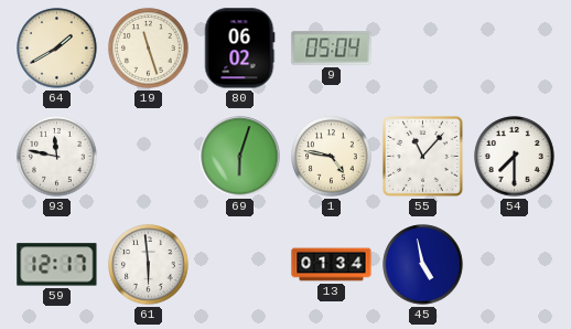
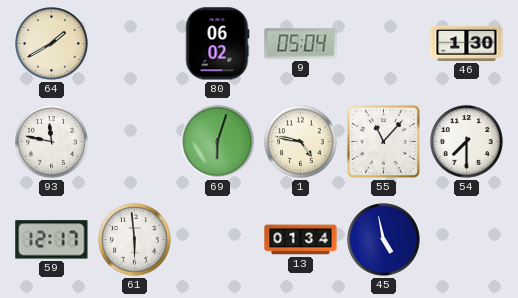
19: 11:27 -> none (149, 49)
46: none -> 1:30 (467, 43)
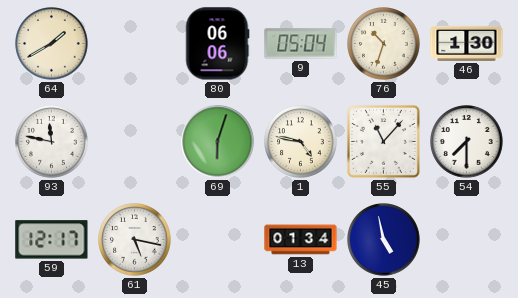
80: 06:02 -> 06:06 (217, 44)
76: none -> 10:33 (384, 44)
61: 5:59 -> 5:17 (135, 240)
